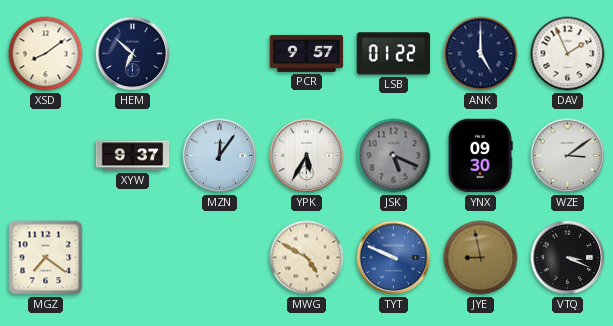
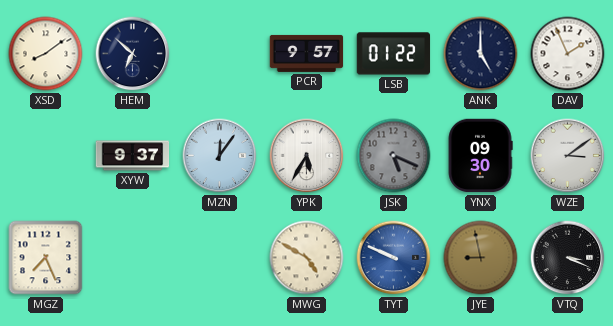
MGZ: 7:21 -> 7:26 (46, 258)
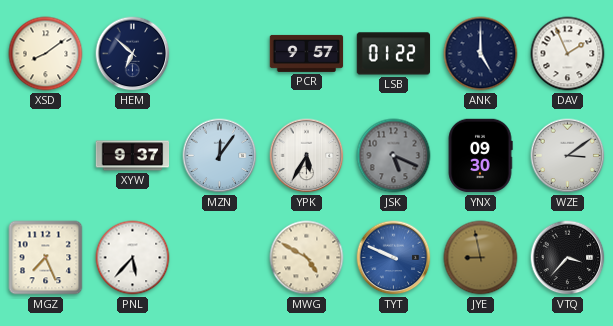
PNL: none -> 5:37 (133, 258)
VTQ: 3:19 -> 3:37 (568, 258)
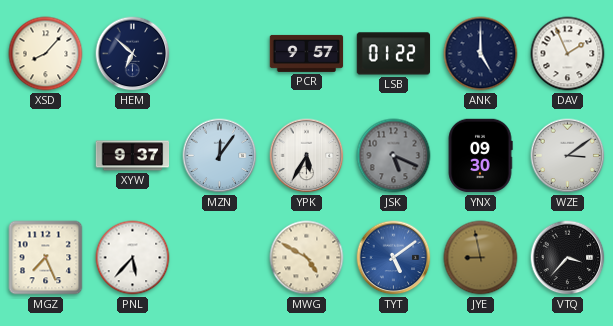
XSD: 8:09 -> 8:07 (46, 54)
TYT: 9:49 -> 5:09 (394, 258)
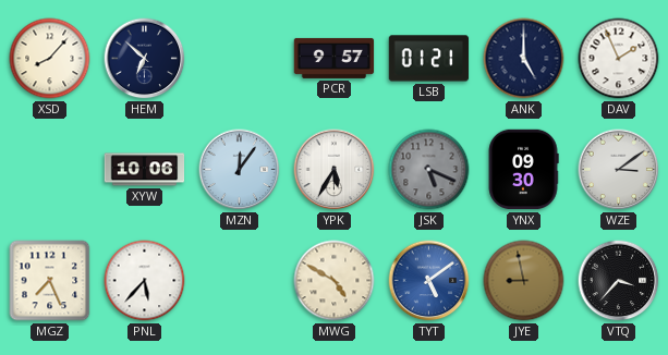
LSB: 01:22 -> 01:21 (429, 59)
XYW: 9:37 -> 10:06 (145, 170)
